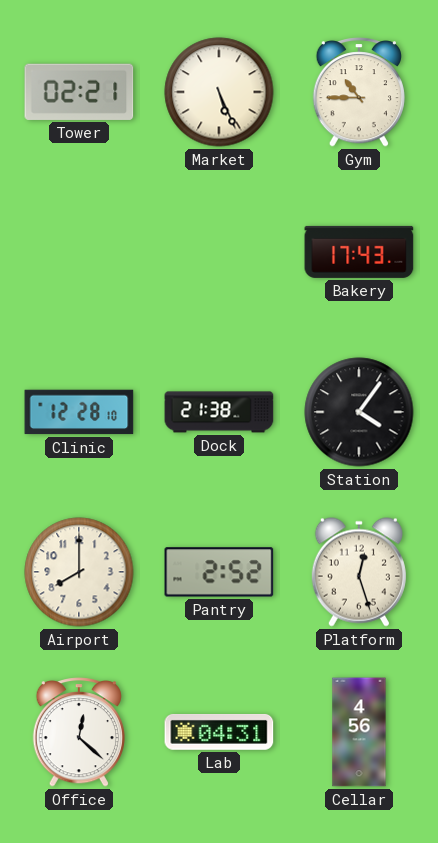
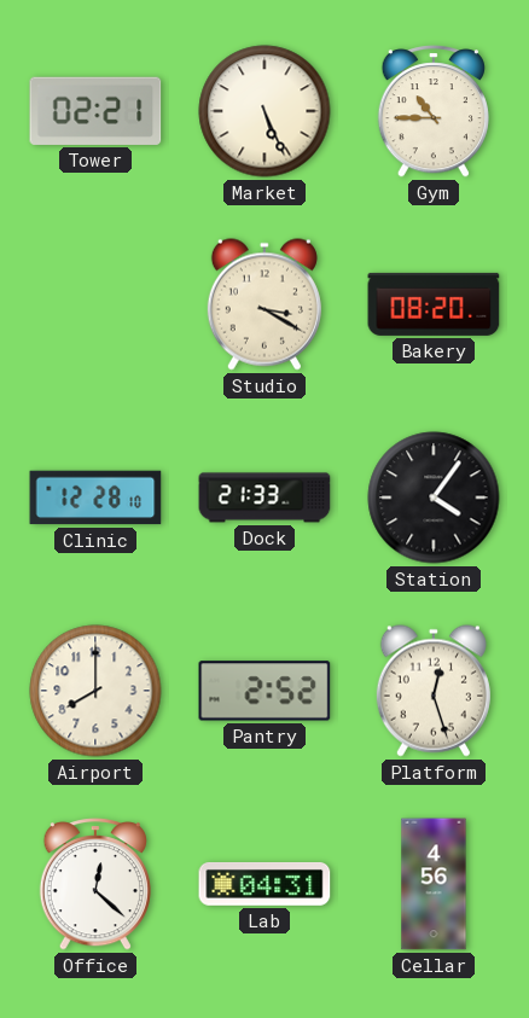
Studio: none -> 3:20 (264, 304)
Bakery: 17:43 -> 08:20 (434, 304)
Dock: 21:38 -> 21:33 (264, 498)
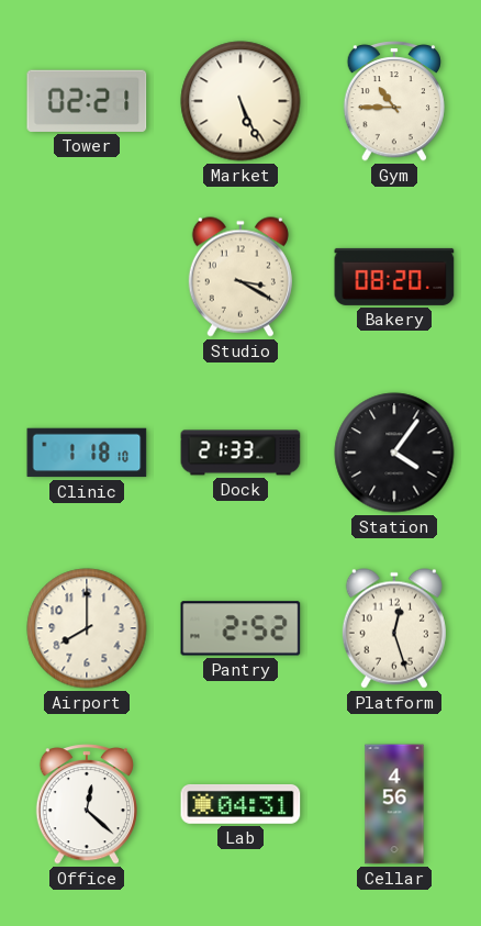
Clinic: 12:28 -> 1:18 (87, 453)
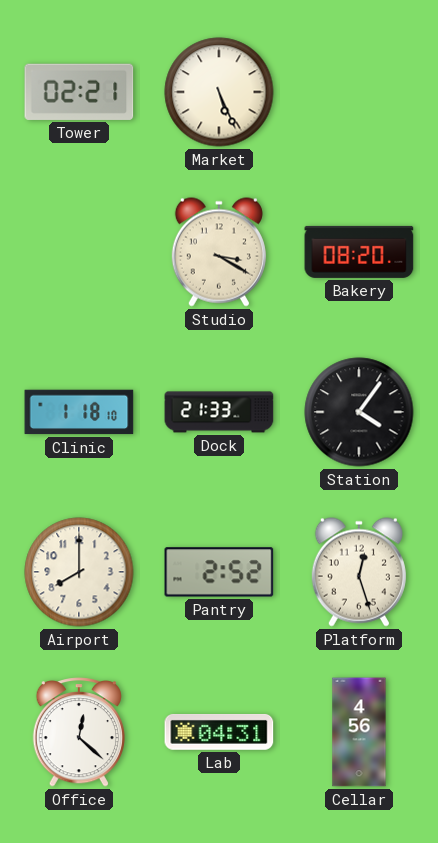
Gym: 10:45 -> none (393, 101)
